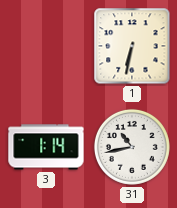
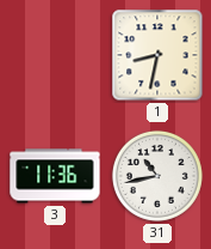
1: 6:32 -> 8:32 (157, 55)
3: 1:14 -> 11:36 (55, 176)
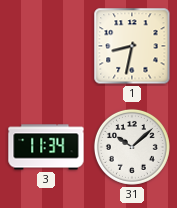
3: 11:36 -> 11:34 (46, 147)
31: 10:43 -> 10:08 (132, 147)
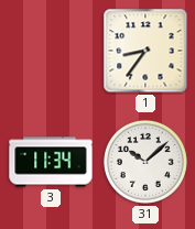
1: 8:32 -> 8:36 (145, 51)
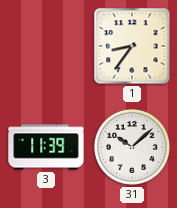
3: 11:34 -> 11:39 (46, 147)
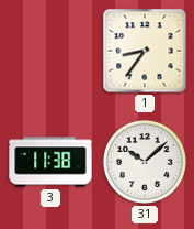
3: 11:39 -> 11:38 (50, 162)
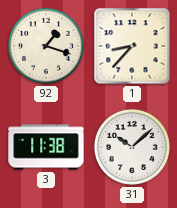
92: none -> 1:18 (46, 46)
1: 8:36 -> 8:37 (132, 46)
